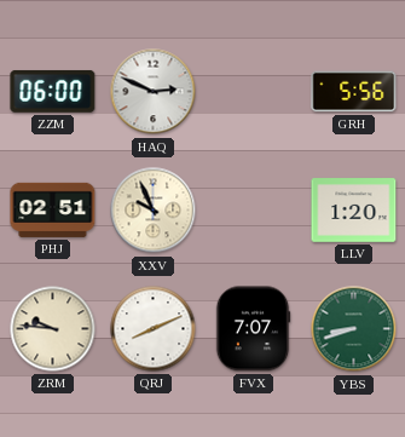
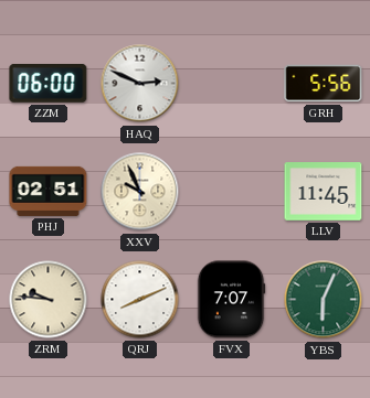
LLV: 1:20 -> 11:45 (324, 192)
YBS: 8:42 -> 6:04 (324, 300)
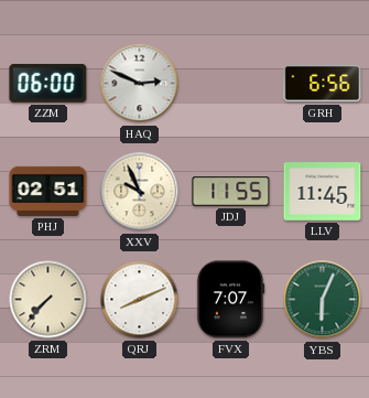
GRH: 5:56 -> 6:56 (323, 84)
JDJ: none -> 11:55 (231, 192)
ZRM: 9:46 -> 7:37 (48, 300)
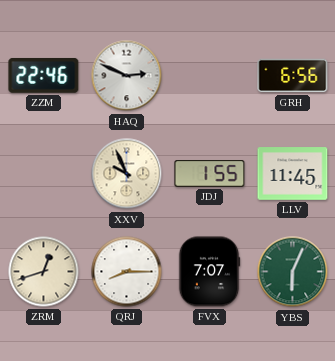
ZZM: 06:00 -> 22:46 (44, 75)
PHJ: 02:51 -> none (48, 191)
JDJ: 11:55 -> 1:55 (210, 174)
ZRM: 7:37 -> 12:42 (44, 272)
QRJ: 8:11 -> 8:15 (127, 272)
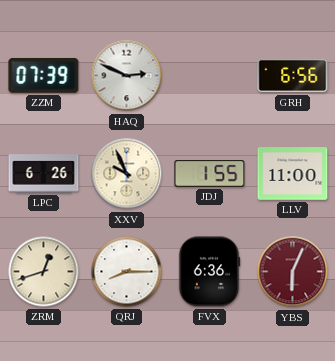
ZZM: 22:46 -> 07:39 (44, 75)
LPC: none -> 6:26 (44, 174)
LLV: 11:45 -> 11:00 (293, 174)
FVX: 7:07 -> 6:36 (209, 272)
YBS dial: green -> burgundy (293, 272)
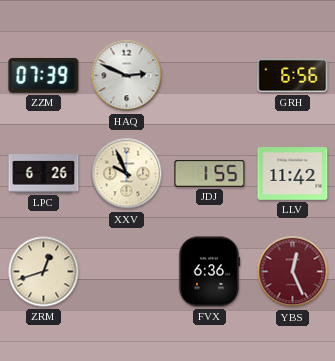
LLV: 11:00 -> 11:42 (293, 174)
QRJ: 8:15 -> none (127, 272)
YBS: 6:04 -> 12:26 (293, 272)
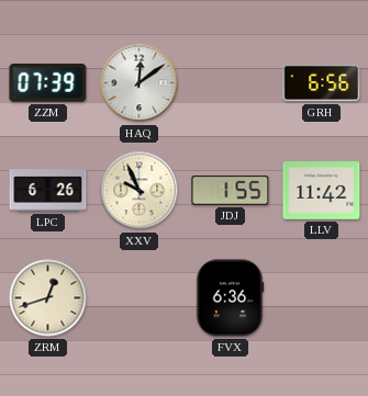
HAQ: 2:49 -> 12:09 (140, 83)
YBS: 12:26 -> none (293, 272)
